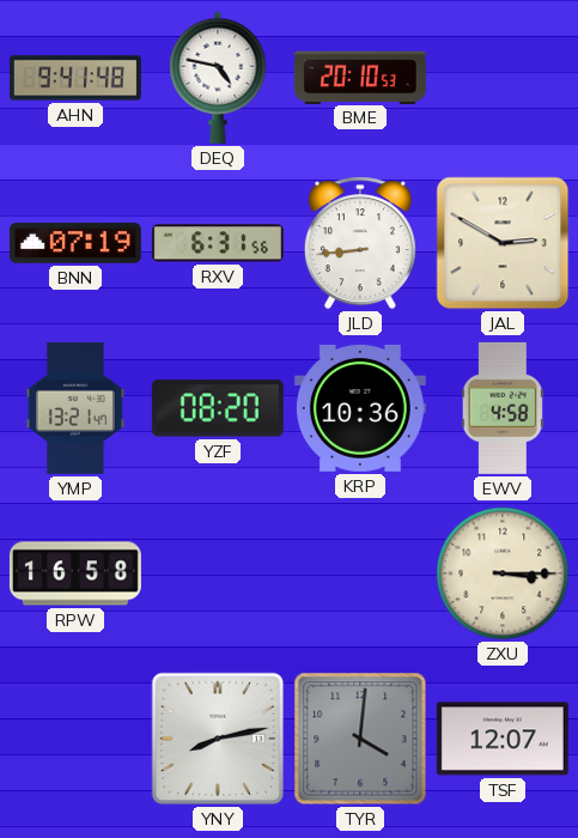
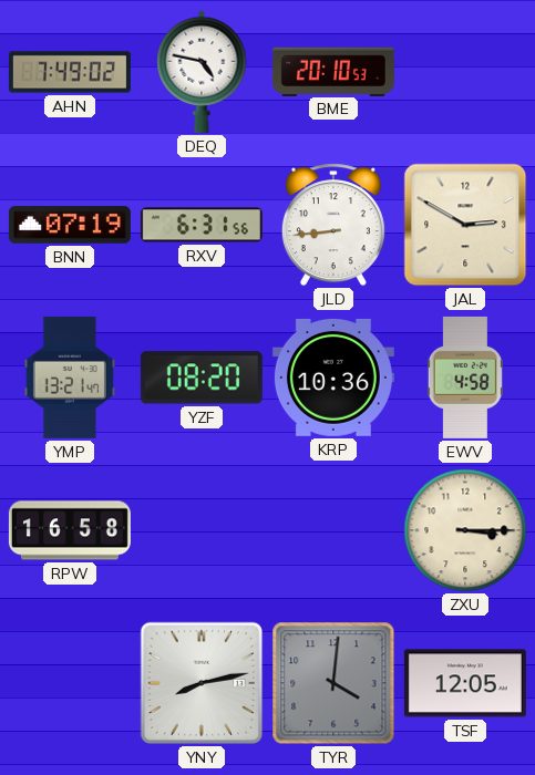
AHN: 9:41 -> 7:49 (70, 72)
TSF: 12:07 -> 12:05 (465, 683)
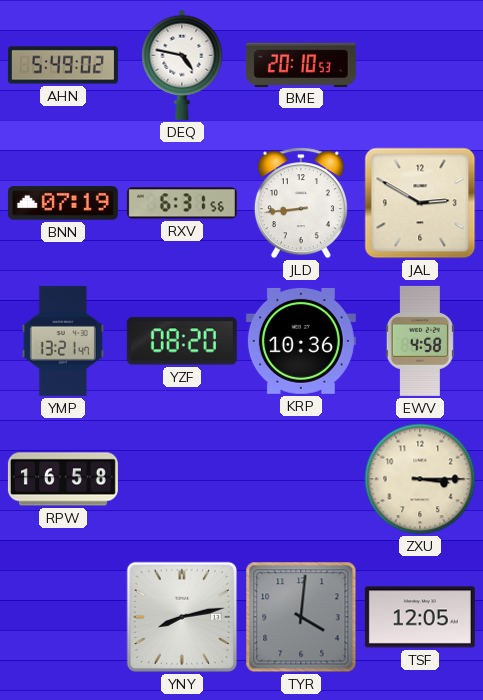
AHN: 7:49 -> 5:49 (63, 65)
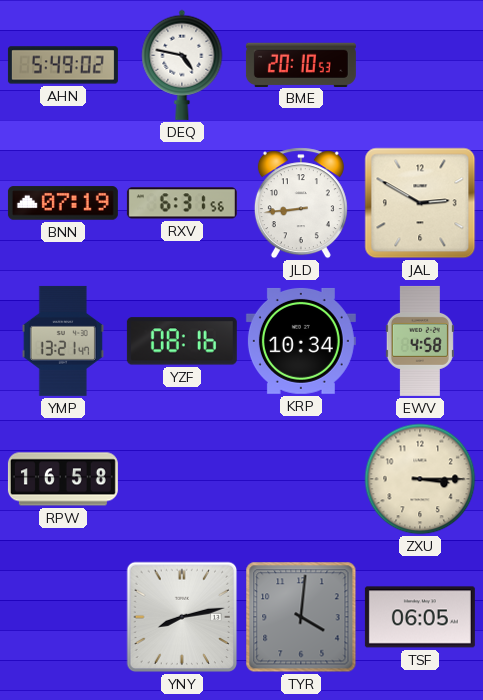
YZF: 08:20 -> 08:16 (182, 341)
KRP: 10:36 -> 10:34 (301, 341)
TSF: 12:05 -> 06:05 (420, 617)
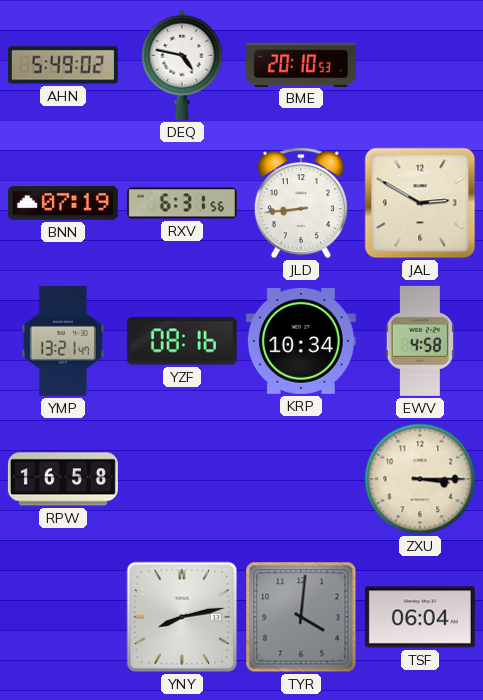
TSF: 06:05 -> 06:04 (420, 617)
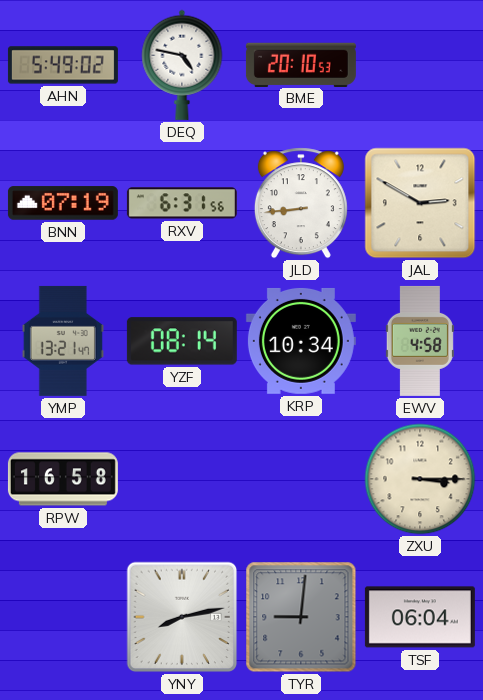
YZF: 08:16 -> 08:14 (182, 341)
TYR: 4:01 -> 9:01 (301, 617)
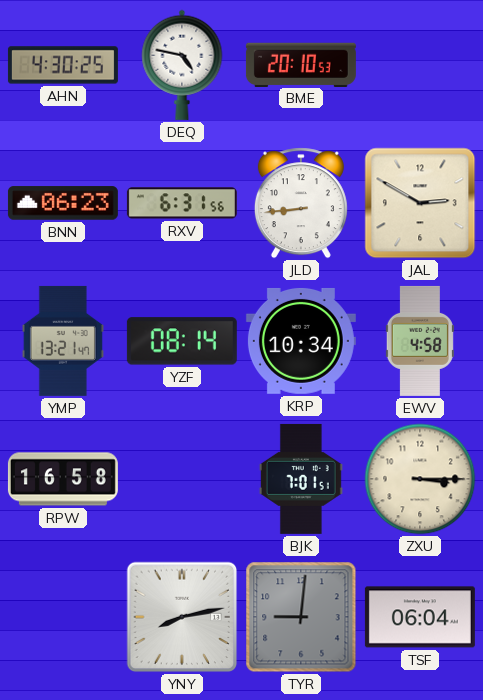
AHN: 5:49 -> 4:30 (63, 65)
BNN: 07:19 -> 06:23 (63, 203)
BJK: none -> 7:01 (301, 479)
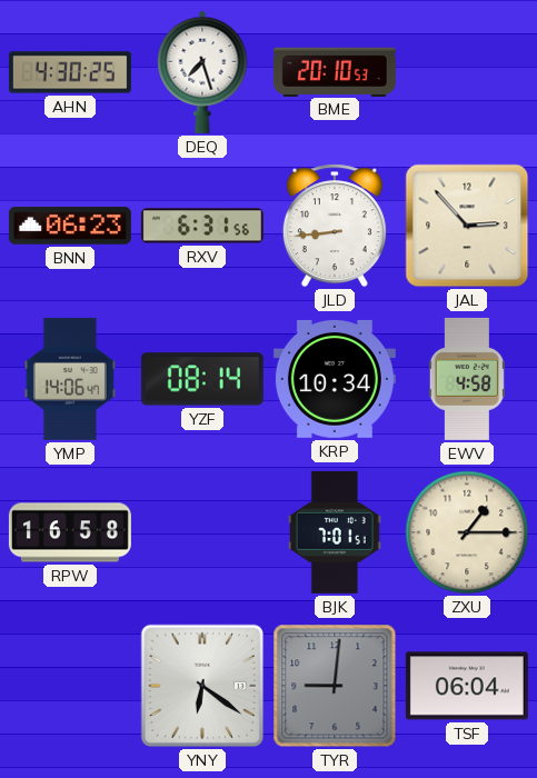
DEQ: 4:47 -> 7:27 (202, 72)
JAL: 2:50 -> 2:53 (467, 226)
YMP: 13:21 -> 14:06 (70, 379)
ZXU: 3:15 -> 1:15 (467, 532)
YNY: 8:13 -> 6:21 (202, 686)
